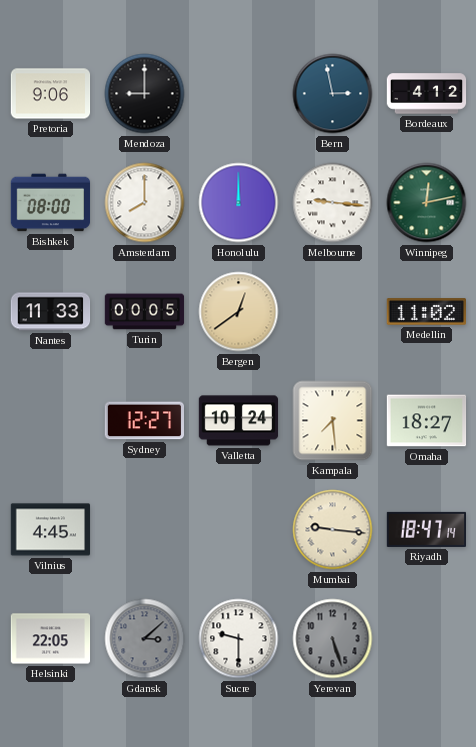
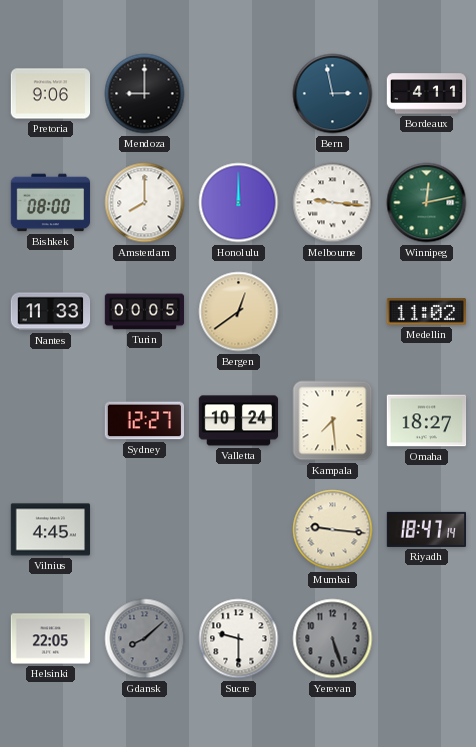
Bordeaux: 4:12 -> 4:11 (427, 94)
Gdansk: 3:08 -> 8:08 (145, 639)
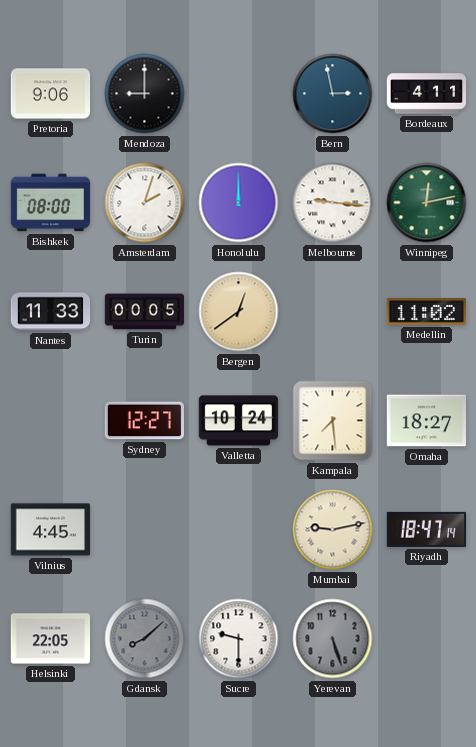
Amsterdam: 8:00 -> 2:03 (145, 203)
Mumbai: 9:16 -> 9:13 (333, 530)
